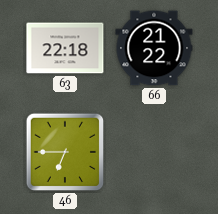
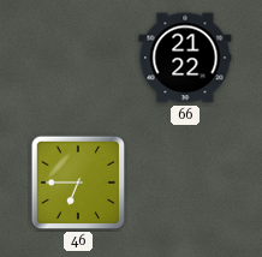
63: 22:18 -> none (65, 48)
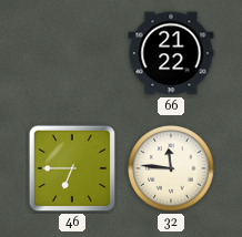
32: none -> 11:46 (172, 169)
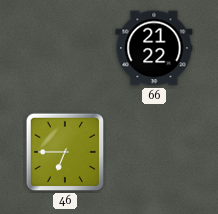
32: 11:46 -> none (172, 169)
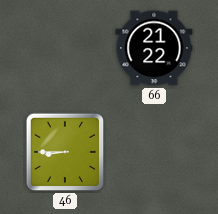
46: 6:45 -> 8:45 (65, 152)
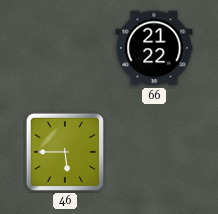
46: 8:45 -> 5:45 (65, 152)
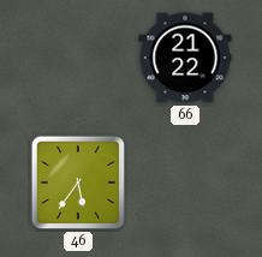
46: 5:45 -> 5:36 (78, 183)
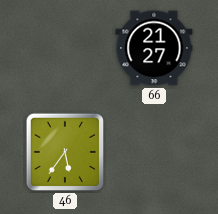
66: 21:22 -> 21:27 (154, 48)
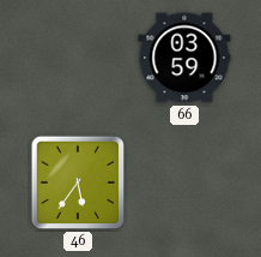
66: 21:27 -> 03:59 (184, 58)
